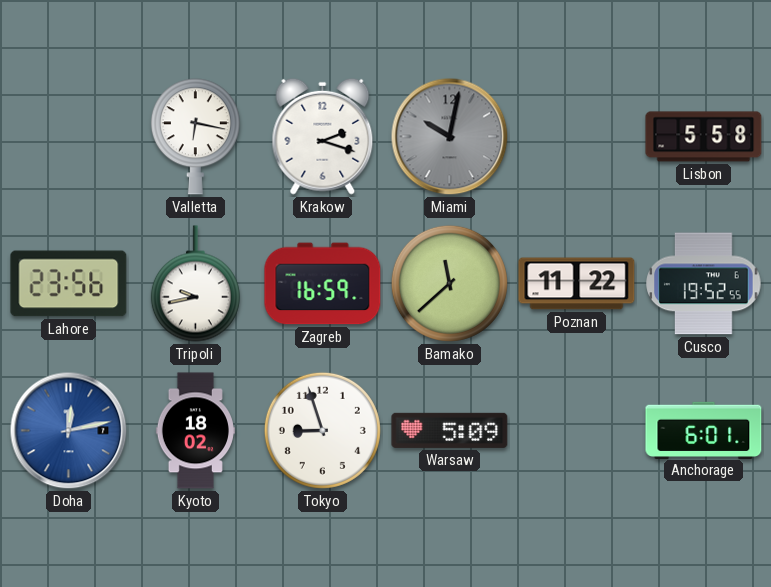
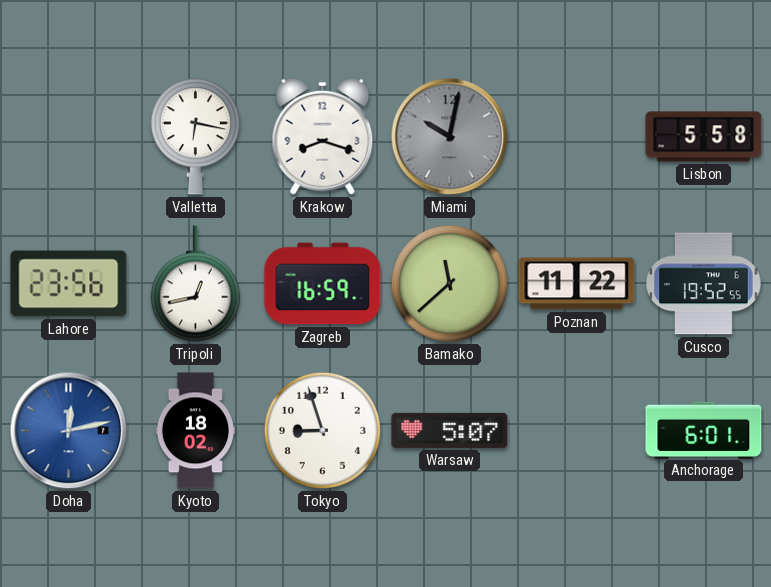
Krakow: 2:18 -> 8:18 (323, 136)
Tripoli: 9:43 -> 12:43 (195, 284)
Warsaw: 5:09 -> 5:07 (450, 430)
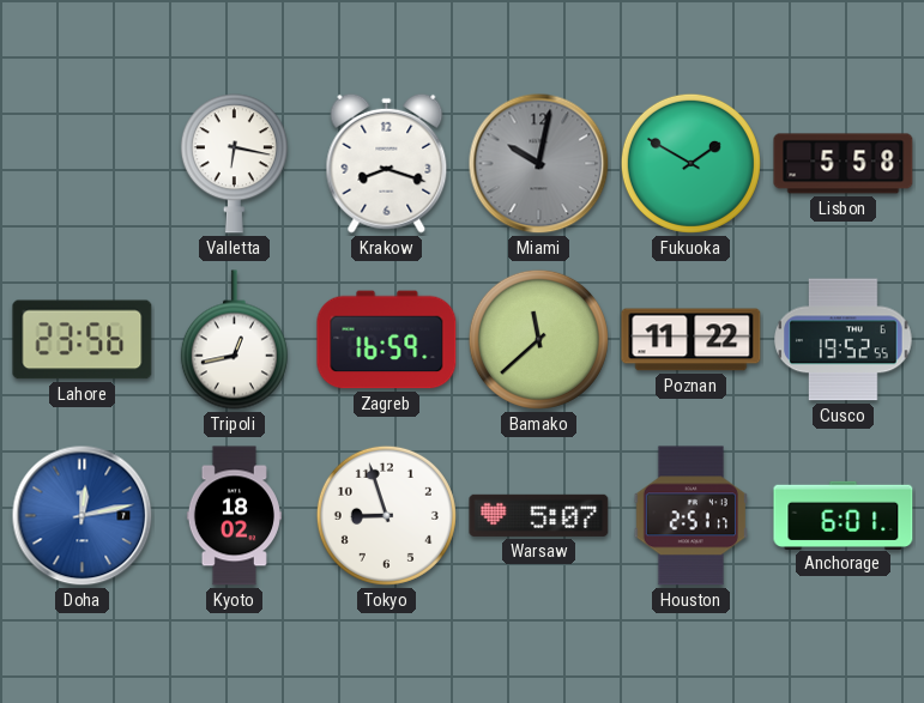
Fukuoka: none -> 1:50 (690, 163)
Houston: none -> 2:51 (690, 516)
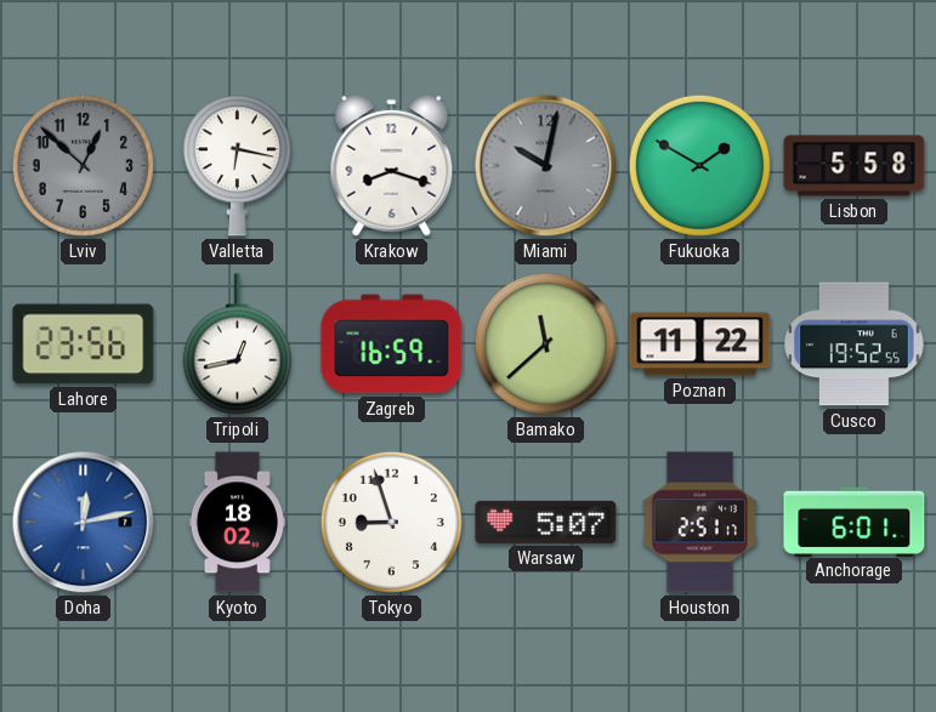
Lviv: none -> 12:52 (83, 165)
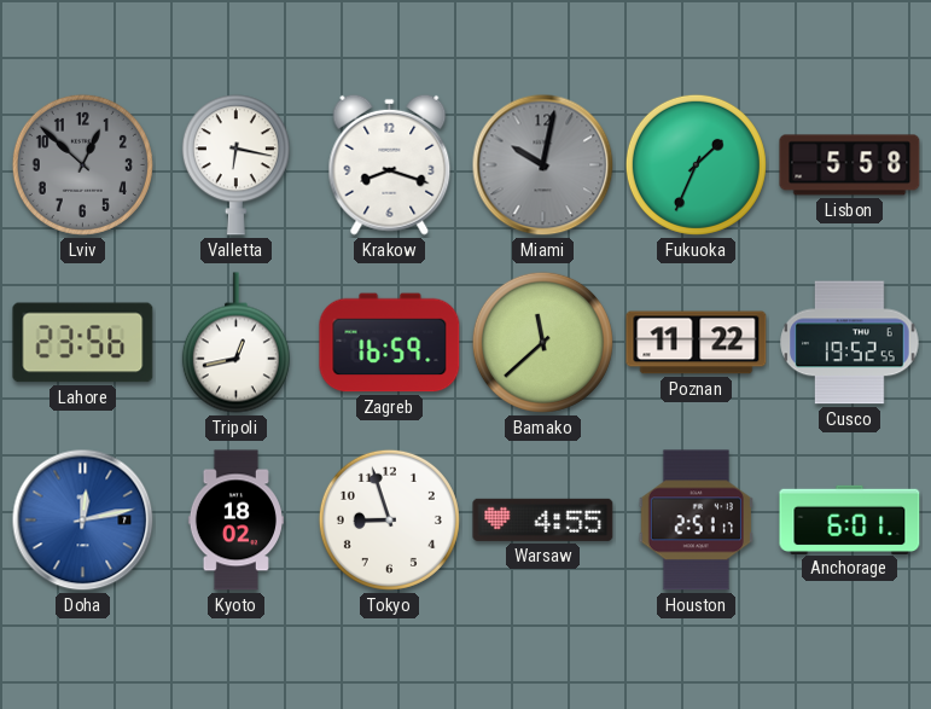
Fukuoka: 1:50 -> 1:34 (696, 164)
Warsaw: 5:07 -> 4:55 (543, 519)
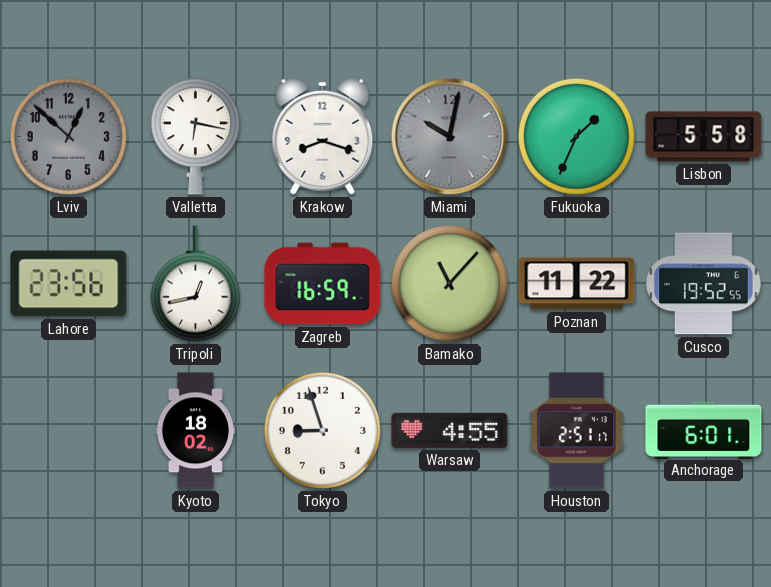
Bamako: 11:38 -> 11:07 (449, 283)
Doha: 12:13 -> none (83, 521)
